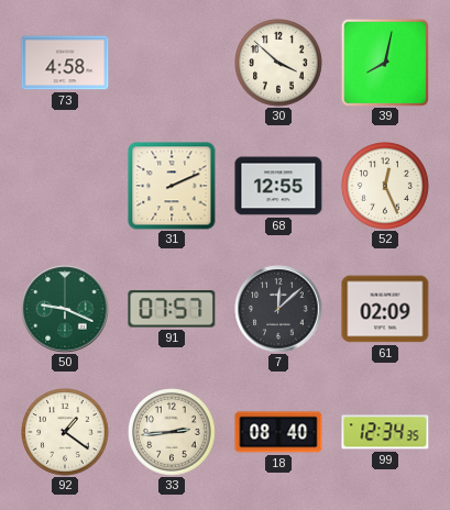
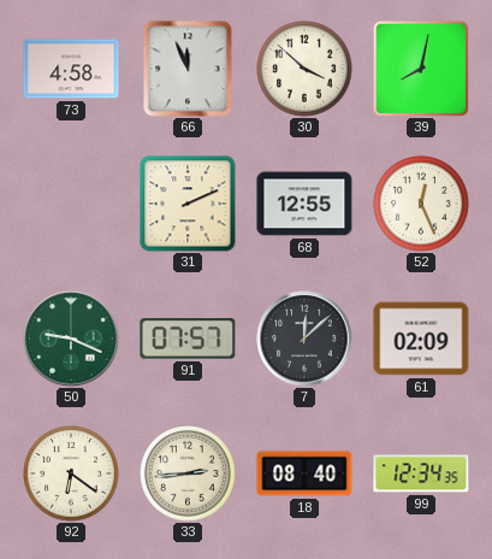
66: none -> 11:56 (188, 69)
92: 1:21 -> 6:21 (72, 475)
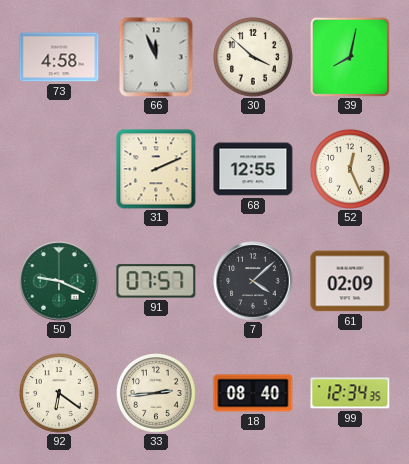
7: 12:08 -> 4:08 (253, 281)
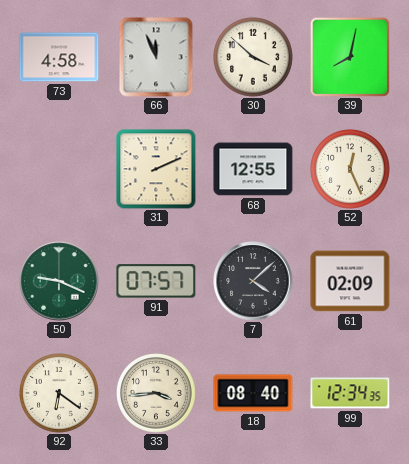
33: 2:44 -> 3:44 (157, 394)
